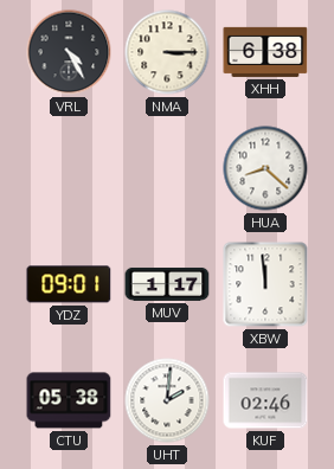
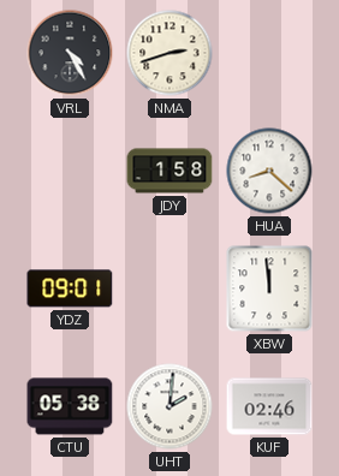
NMA: 3:15 -> 2:42 (169, 53)
XHH: 6:38 -> none (265, 52)
JDY: none -> 1:58 (169, 171)
MUV: 1:17 -> none (167, 284)
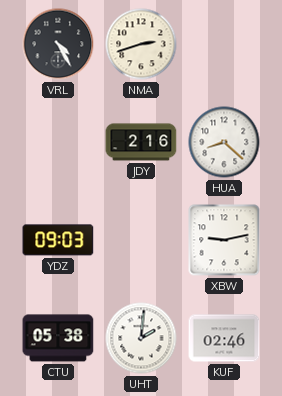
JDY: 1:58 -> 2:16 (141, 142)
YDZ: 09:01 -> 09:03 (58, 240)
XBW: 11:59 -> 9:13 (224, 240)
